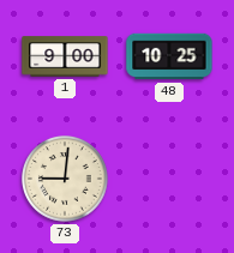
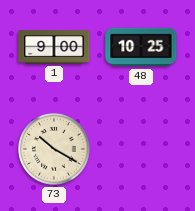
73: 9:01 -> 10:20 (55, 150)
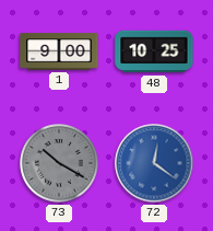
73 dial: cream -> grey (60, 164)
72: none -> 12:21 (154, 163)
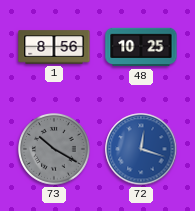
1: 9:00 -> 8:56 (54, 47)
72: 12:21 -> 12:18 (141, 149)
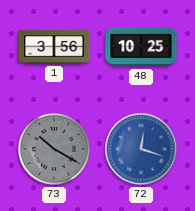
1: 8:56 -> 3:56 (54, 47)
